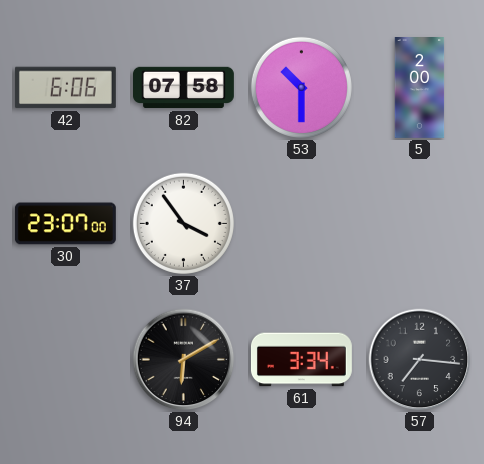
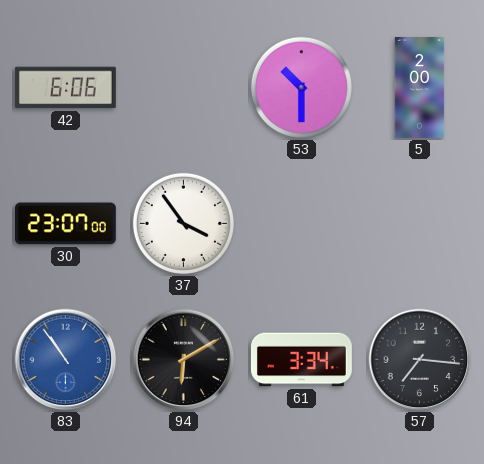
82: 07:58 -> none (184, 88)
83: none -> 10:54 (66, 360)
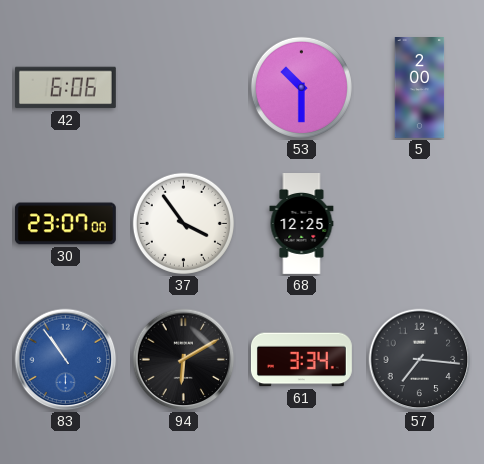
68: none -> 12:25 (302, 224)
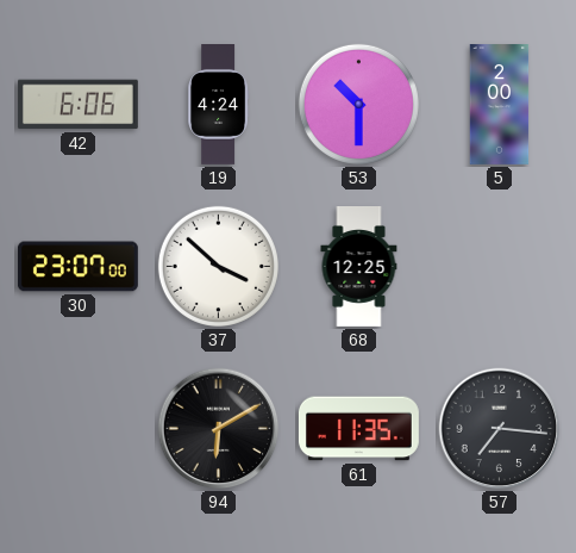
19: none -> 4:24 (219, 105)
37: 3:54 -> 3:52 (218, 266)
83: 10:54 -> none (66, 360)
61: 3:34 -> 11:35 (358, 429)
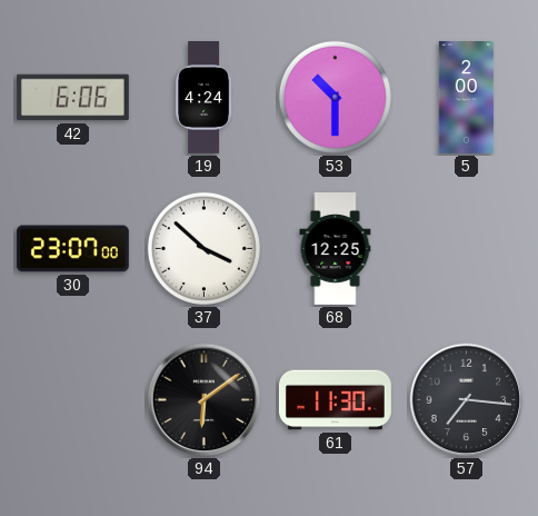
94: 6:10 -> 6:09 (205, 400)
61: 11:35 -> 11:30 (335, 400)
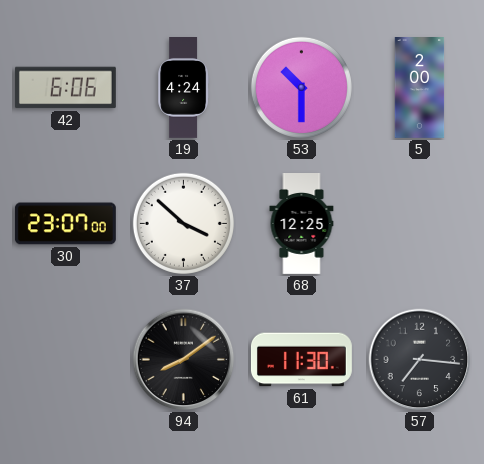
94: 6:09 -> 8:09 (184, 360)
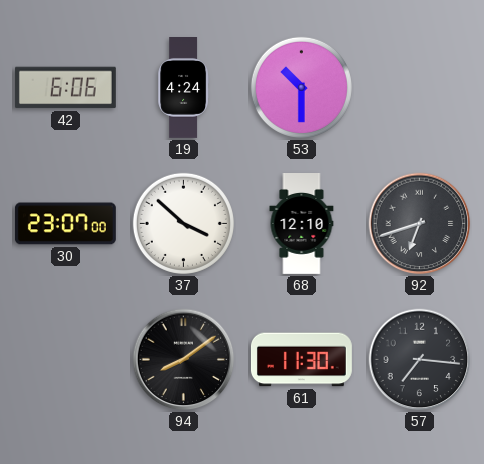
5: 2:00 -> none (420, 88)
68: 12:25 -> 12:10 (302, 224)
92: none -> 6:42 (420, 224)
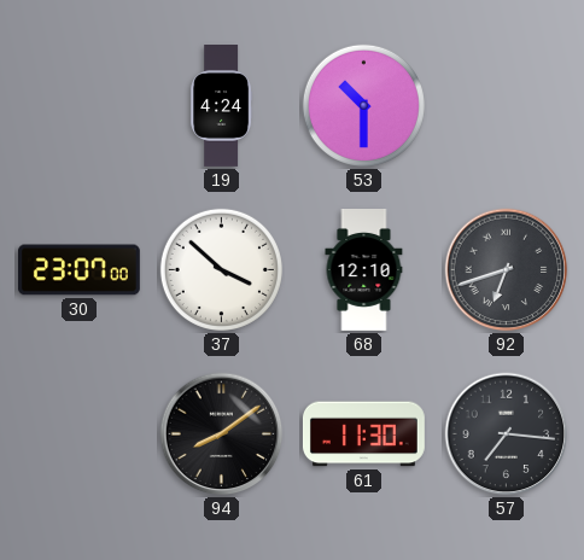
42: 6:06 -> none (65, 88)
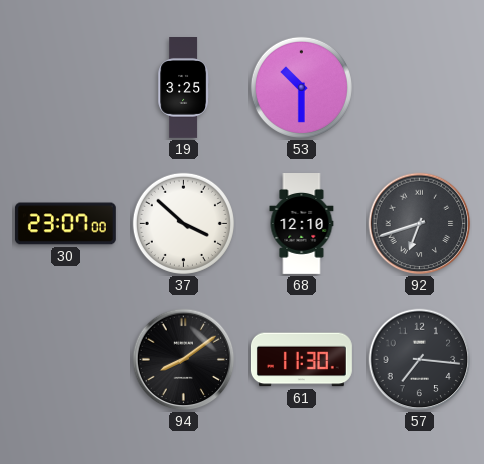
19: 4:24 -> 3:25 (184, 88)
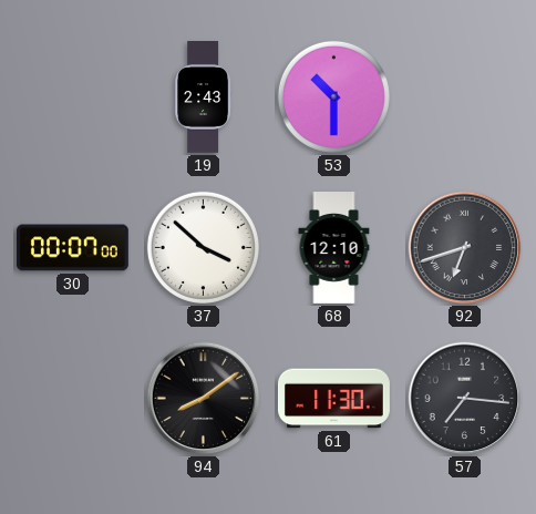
19: 3:25 -> 2:43 (204, 97)
30: 23:07 -> 00:07 (72, 248)
